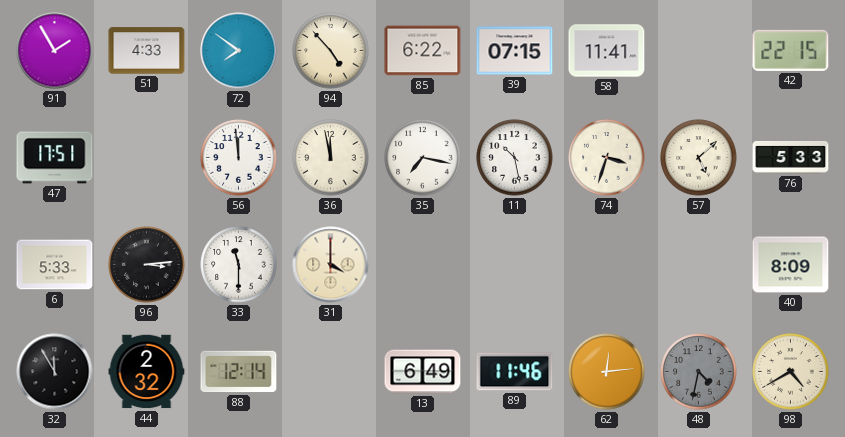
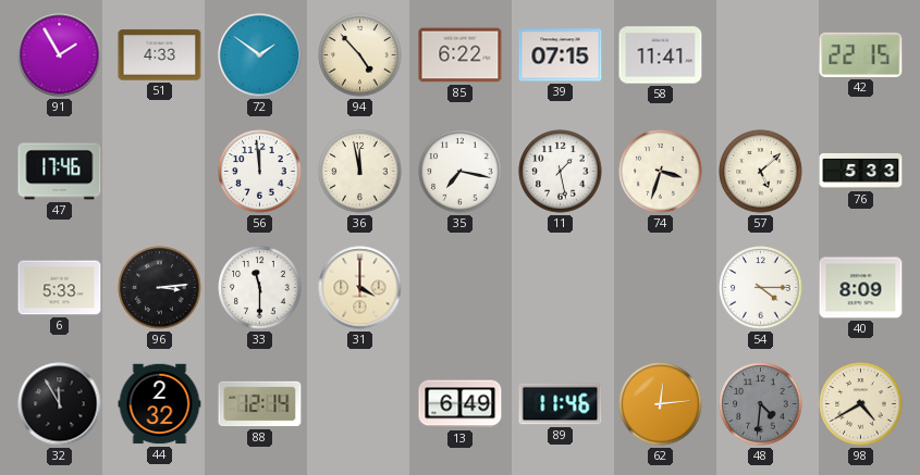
72: 7:51 -> 1:51 (260, 55)
47: 17:51 -> 17:46 (60, 172)
11: 10:28 -> 1:28 (561, 172)
54: none -> 4:15 (761, 288)
48: 4:32 -> 4:31 (761, 404)
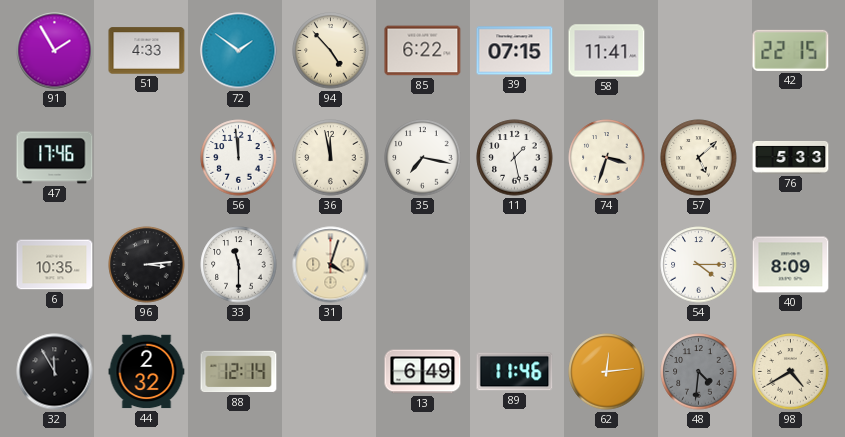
6: 5:33 -> 10:35 (55, 265)
31: 4:00 -> 4:03 (331, 265)
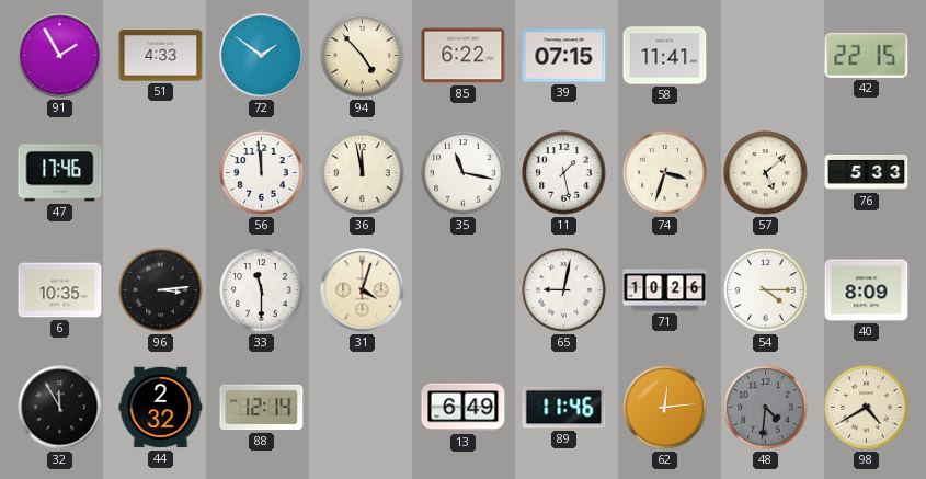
35: 7:17 -> 11:17 (464, 173)
65: none -> 9:02 (564, 290)
71: none -> 10:26 (665, 290)
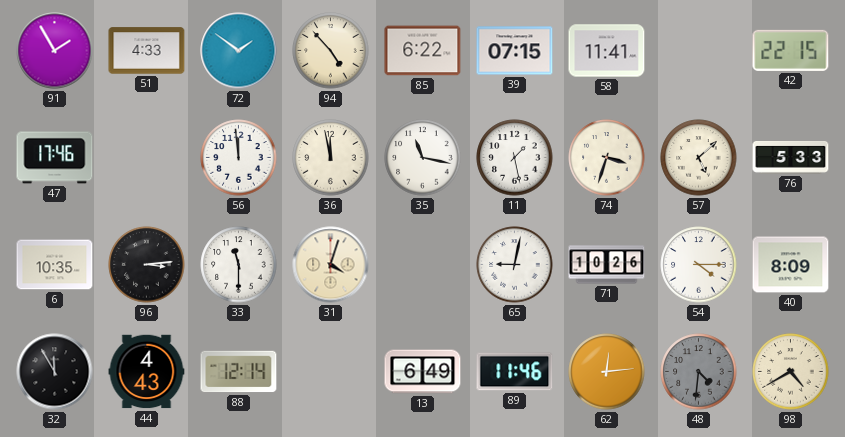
44: 2:32 -> 4:43 (147, 372)
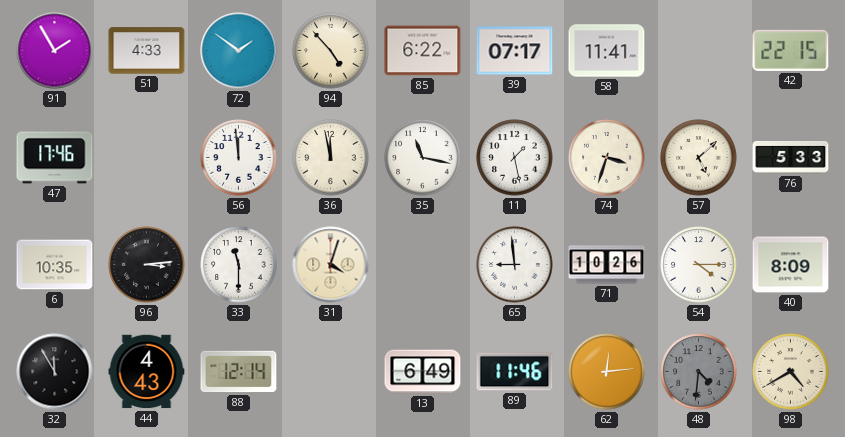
39: 07:15 -> 07:17 (515, 51)
65: 9:02 -> 8:59 (515, 265)
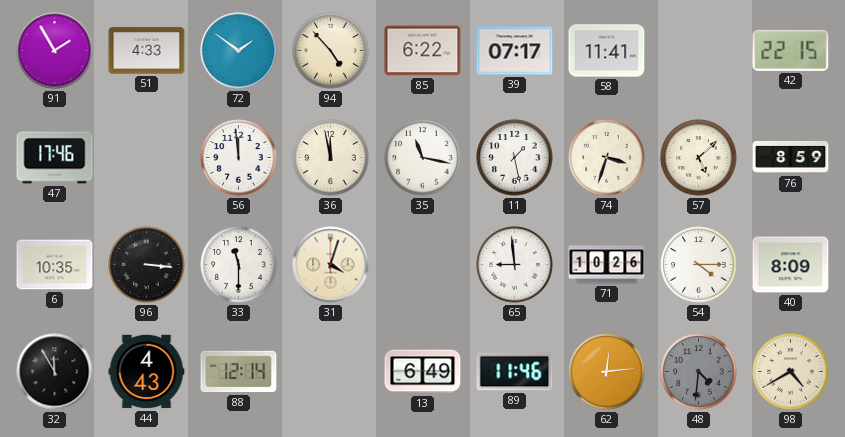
76: 5:33 -> 8:59 (791, 157)
96: 3:14 -> 3:16 (147, 265)
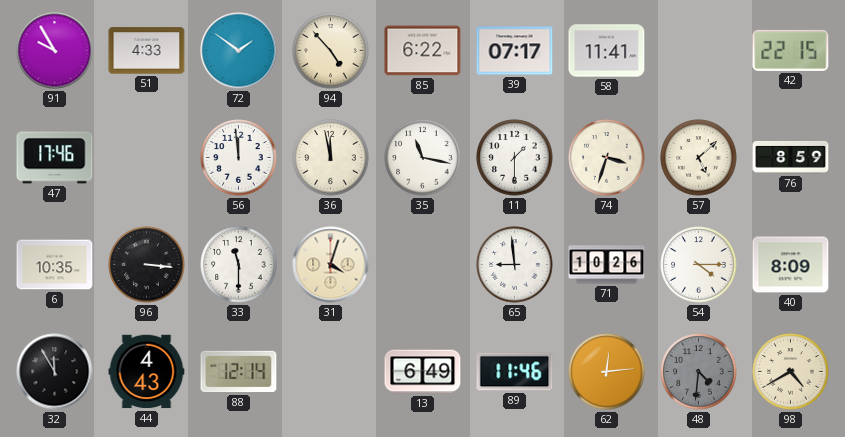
91: 1:55 -> 9:55 (55, 51)
11: 1:28 -> 1:30 (515, 158)
